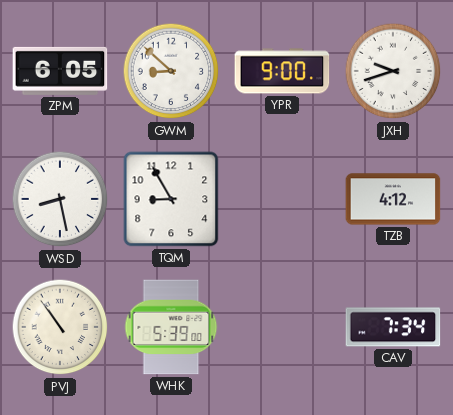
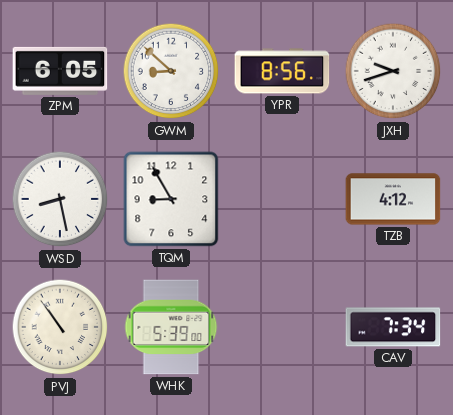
YPR: 9:00 -> 8:56 (282, 71)
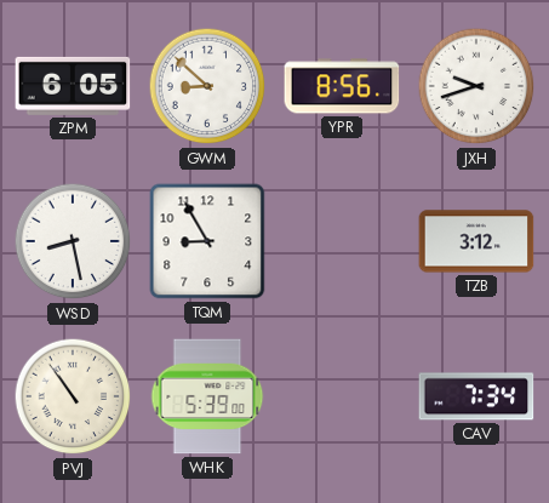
TZB: 4:12 -> 3:12 (476, 241)
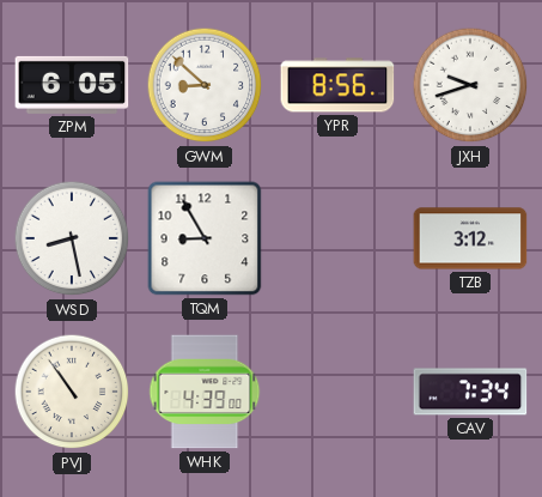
WHK: 5:39 -> 4:39 (205, 392)
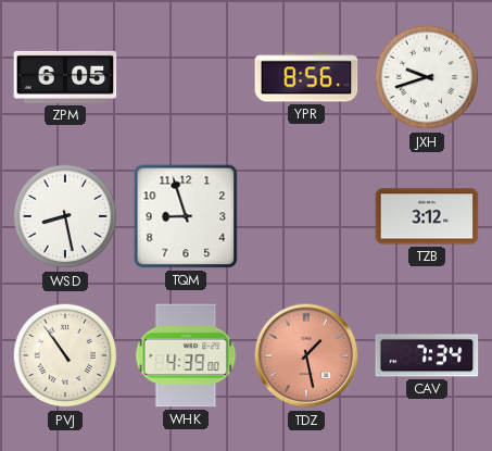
GWM: 8:52 -> none (205, 85)
TQM: 8:55 -> 8:57 (186, 216)
TDZ: none -> 1:28 (306, 355)
